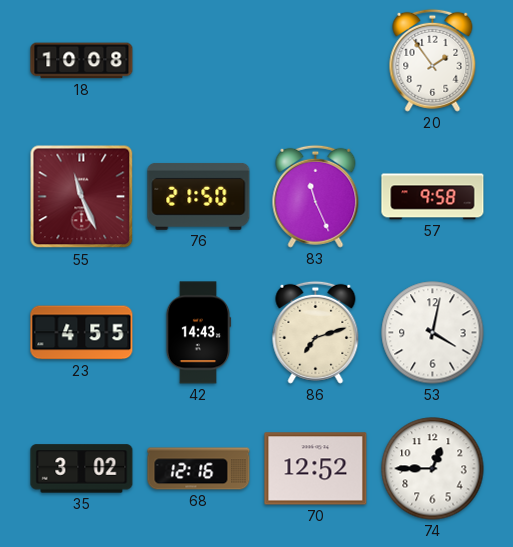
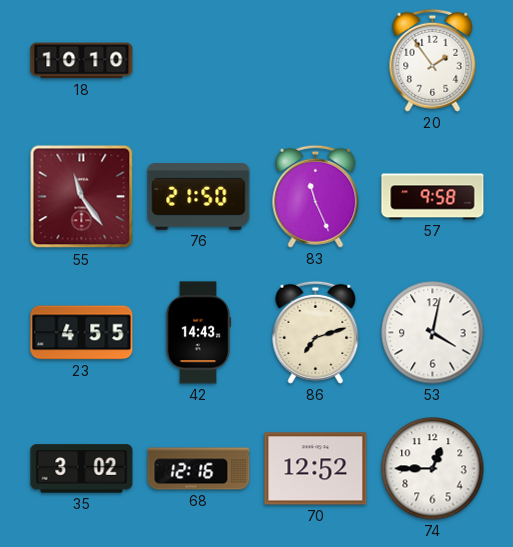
18: 10:08 -> 10:10 (82, 61)
55: 11:26 -> 11:24 (82, 197)
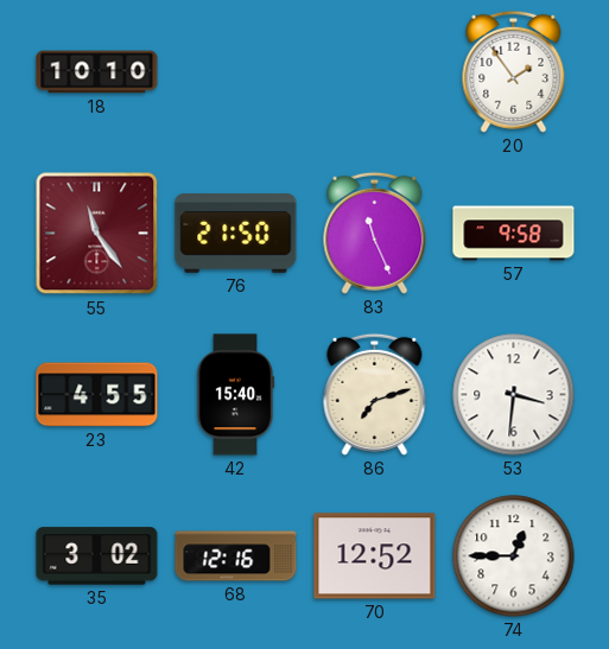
42: 14:43 -> 15:40 (235, 395)
53: 4:02 -> 3:31 (514, 395)
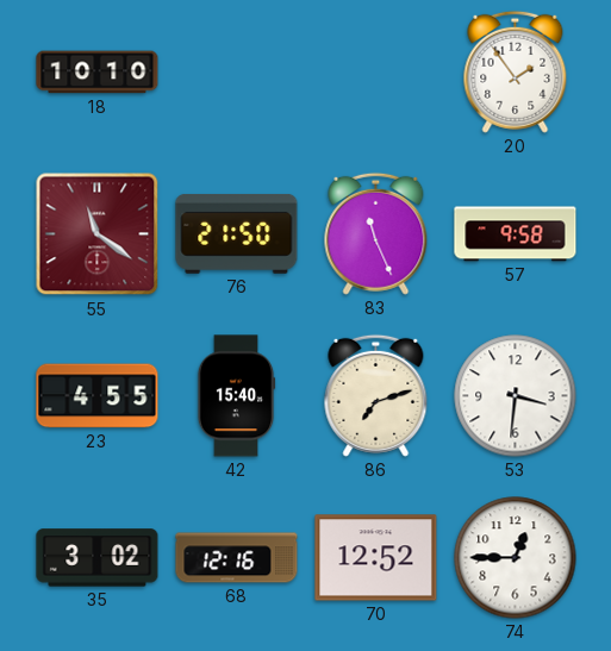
55: 11:24 -> 11:21 (98, 234)
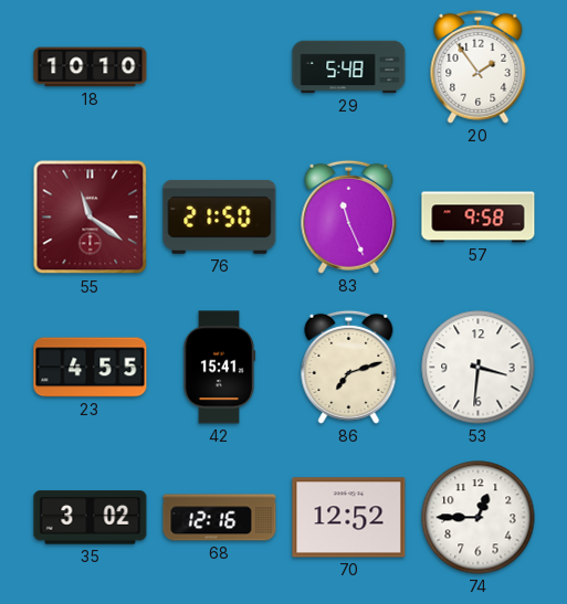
29: none -> 5:48 (349, 67)
42: 15:40 -> 15:41 (219, 368)
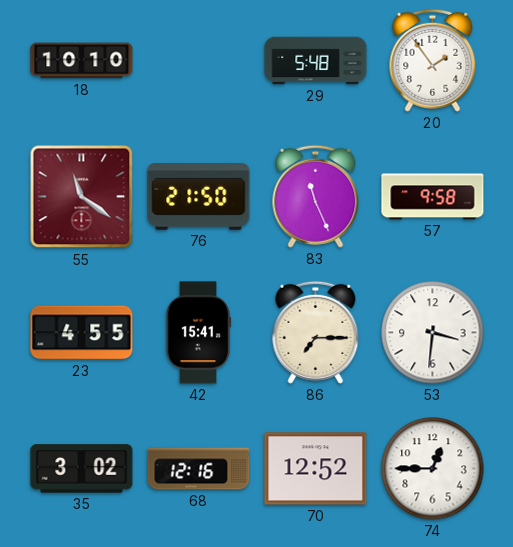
86: 7:12 -> 7:15 (316, 332)
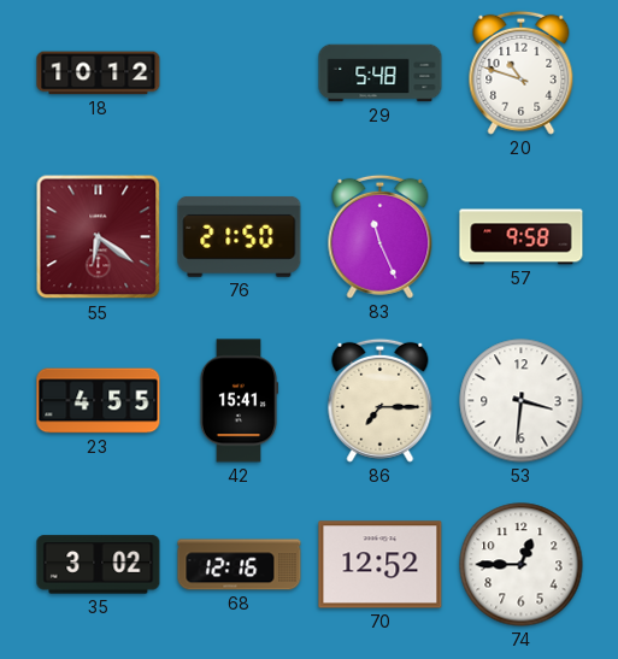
18: 10:10 -> 10:12 (99, 73)
20: 1:54 -> 10:48 (522, 72)
55: 11:21 -> 6:21 (99, 237)
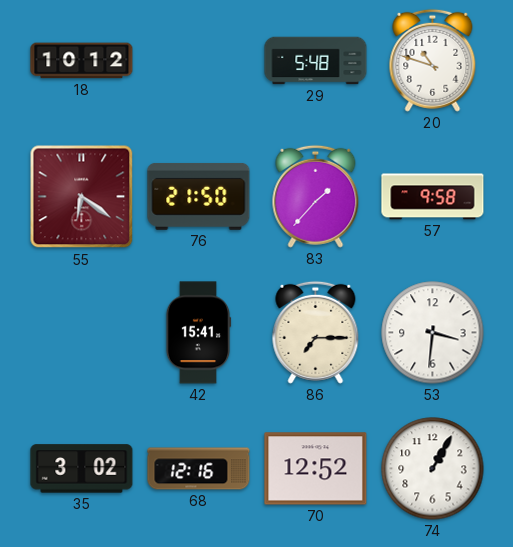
83: 11:26 -> 1:37 (316, 196)
23: 4:55 -> none (99, 401)
74: 12:45 -> 1:05 (433, 469)
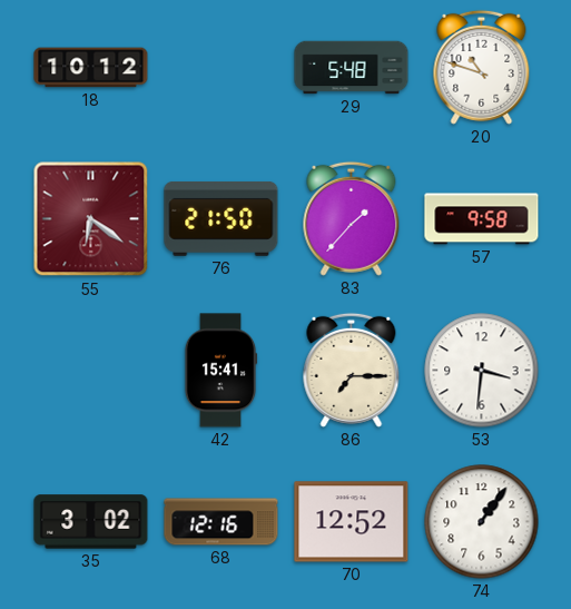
74: 1:05 -> 1:06 (482, 522)
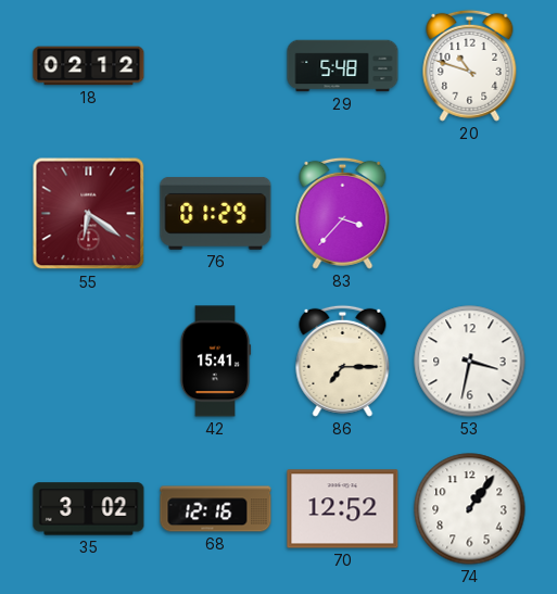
18: 10:12 -> 02:12 (89, 66)
76: 21:50 -> 01:29 (216, 213)
83: 1:37 -> 3:37 (343, 213)
57: 9:58 -> none (482, 219)
53: 3:31 -> 3:32 (470, 362)
